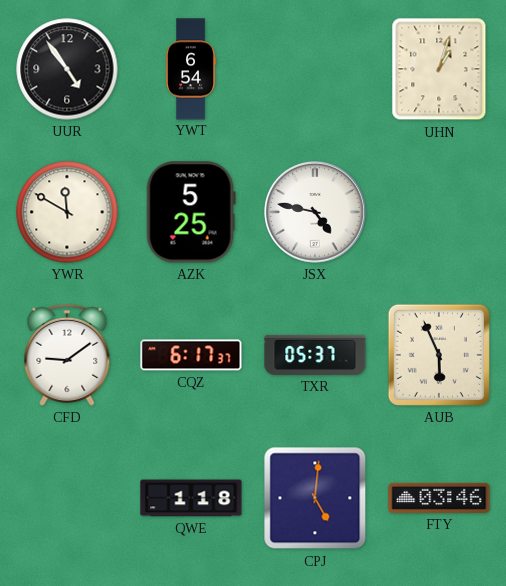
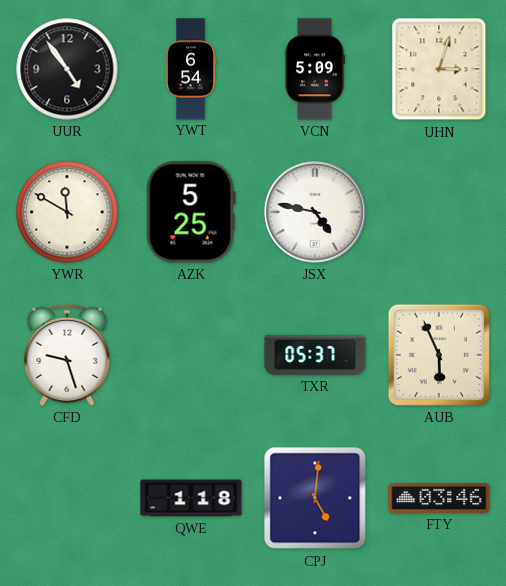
VCN: none -> 5:09 (315, 69)
UHN: 1:03 -> 3:03 (439, 69)
CFD: 9:09 -> 9:27 (67, 355)
CQZ: 6:17 -> none (191, 355)
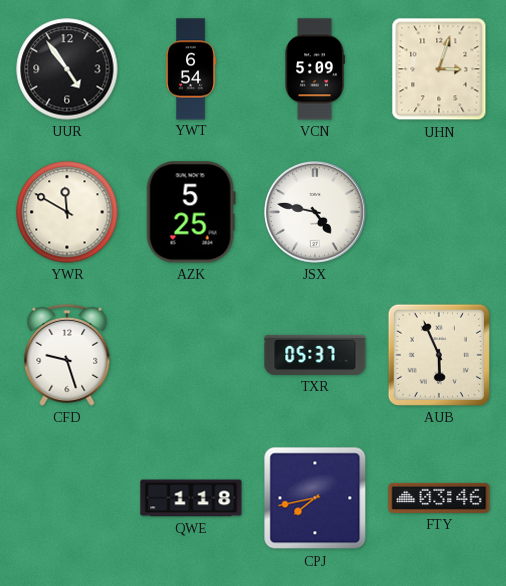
CPJ: 5:01 -> 7:43 (315, 498)
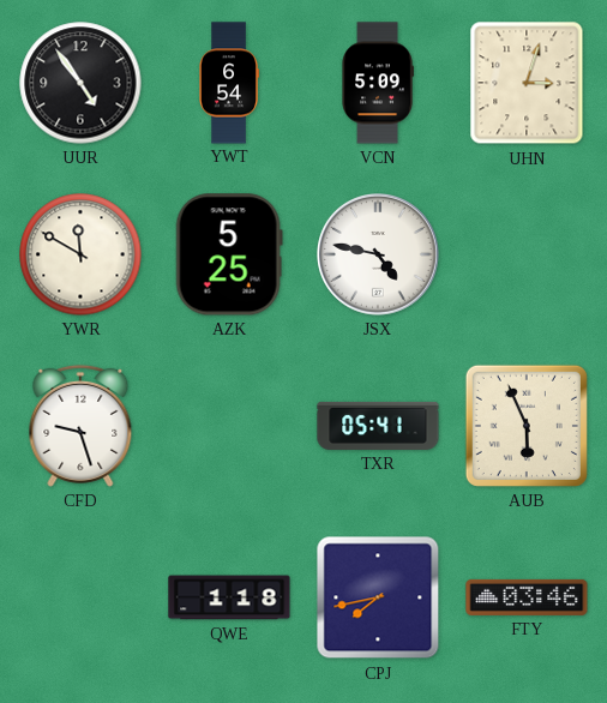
TXR: 05:37 -> 05:41 (378, 426)
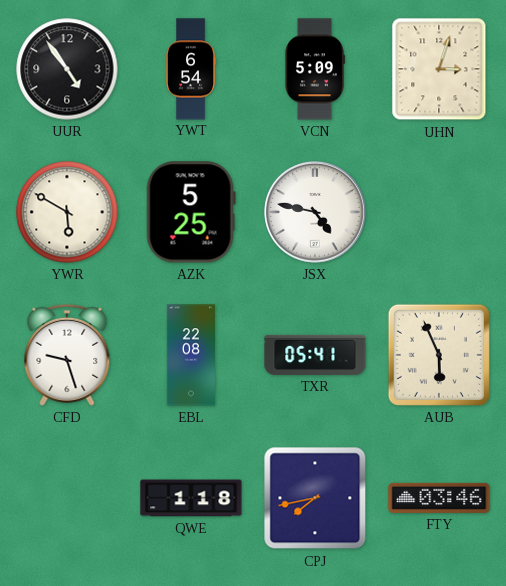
YWR: 11:50 -> 5:50 (67, 212)
EBL: none -> 22:08 (191, 355)
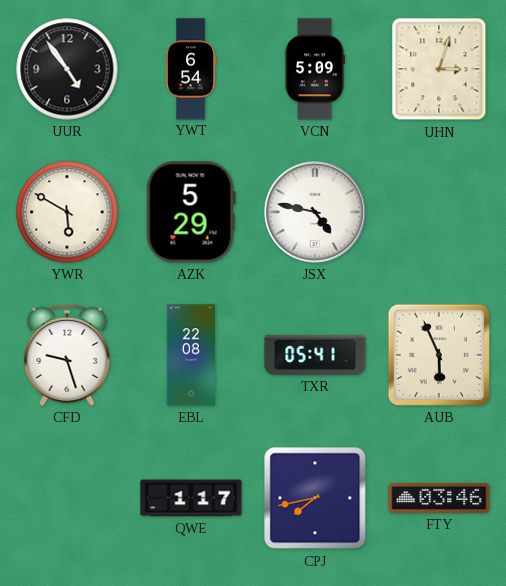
AZK: 5:25 -> 5:29 (191, 212)
QWE: 1:18 -> 1:17 (191, 498)
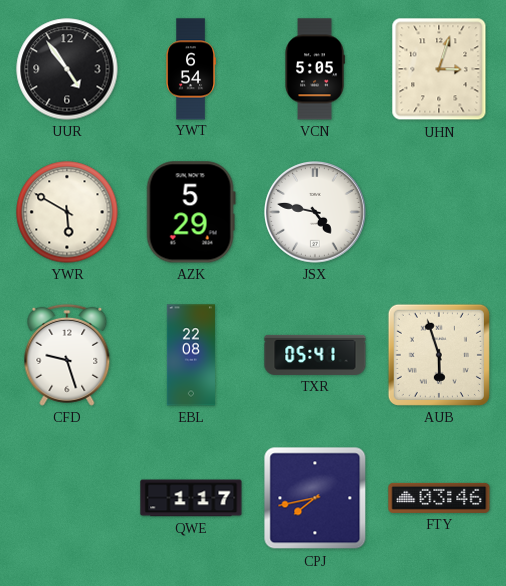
VCN: 5:09 -> 5:05 (315, 69)
AUB: 5:56 -> 5:57 (439, 355)
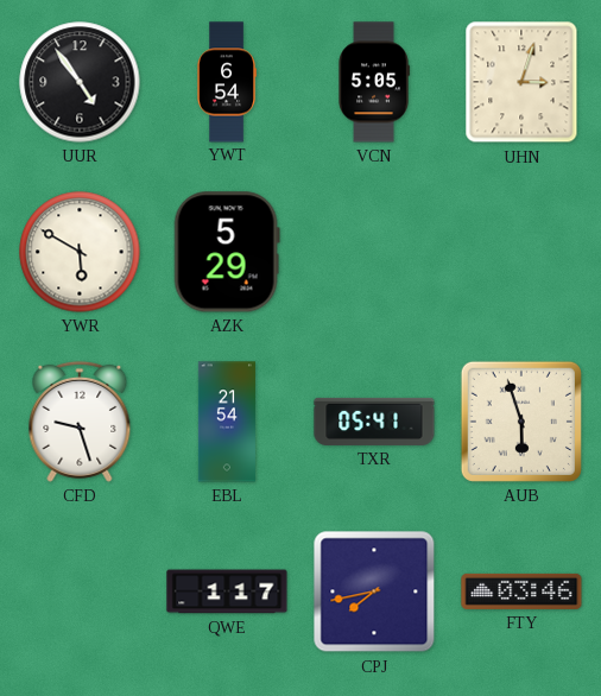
JSX: 4:47 -> none (316, 213)
EBL: 22:08 -> 21:54 (227, 422)
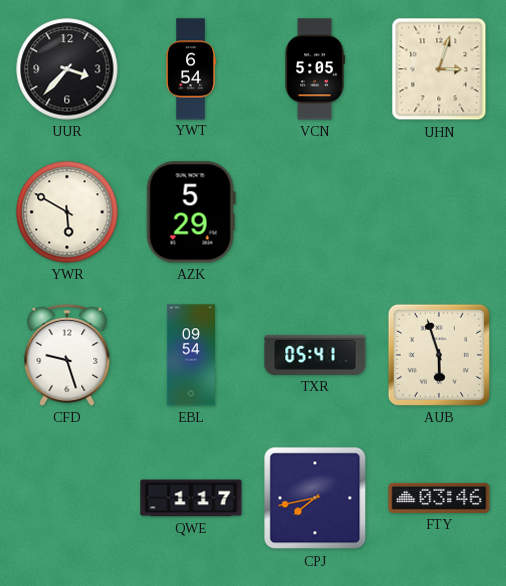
UUR: 4:54 -> 3:37 (67, 69)
EBL: 21:54 -> 09:54 (191, 355)
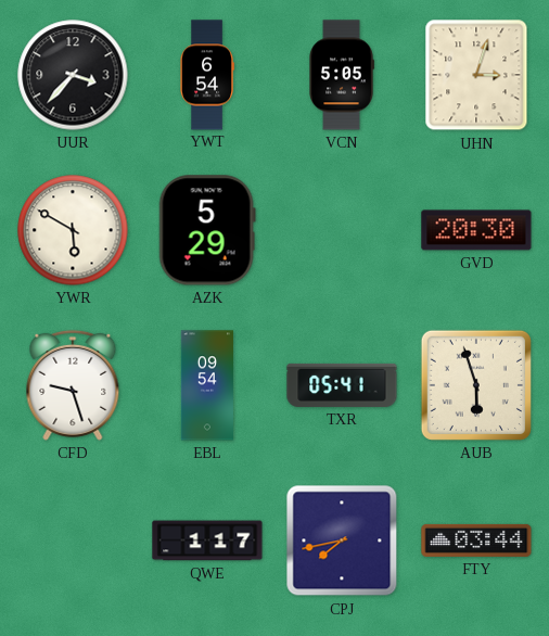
GVD: none -> 20:30 (476, 230)
FTY: 03:46 -> 03:44 (476, 540)
